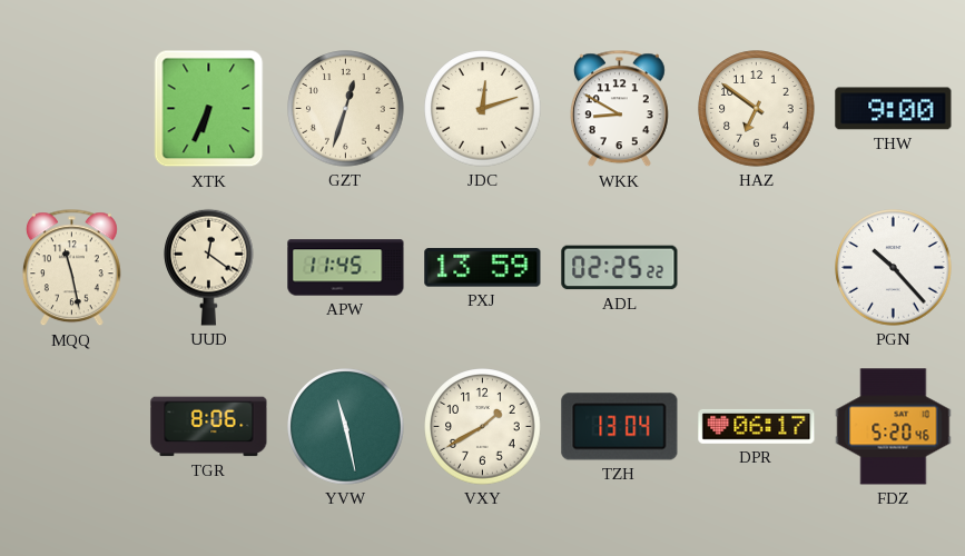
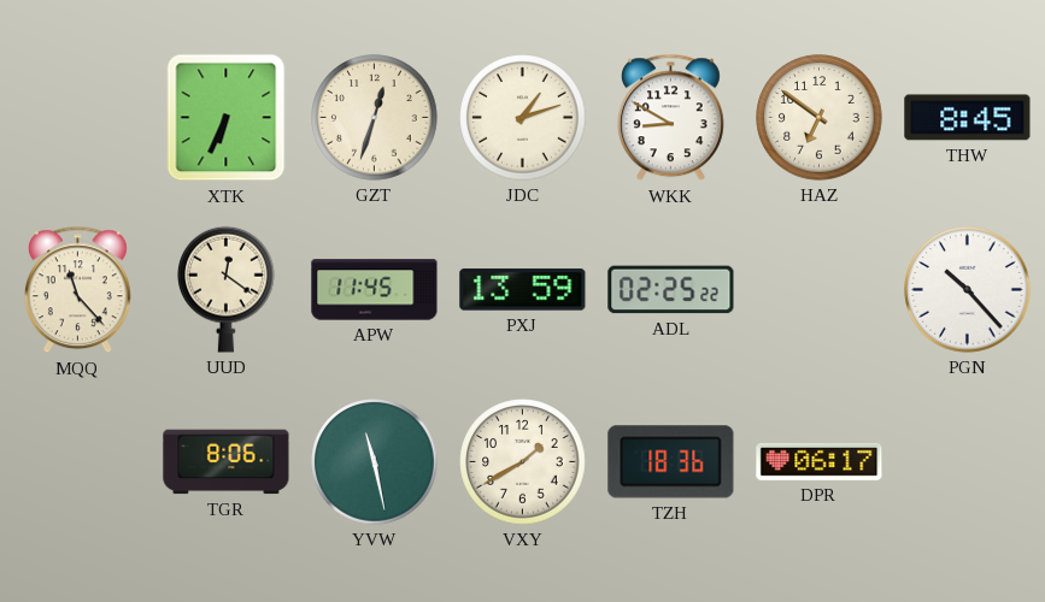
JDC: 12:12 -> 1:12 (523, 118)
THW: 9:00 -> 8:45 (968, 118)
MQQ: 11:28 -> 11:23 (77, 290)
TZH: 13:04 -> 18:36 (671, 462)
FDZ: 5:20 -> none (894, 427)
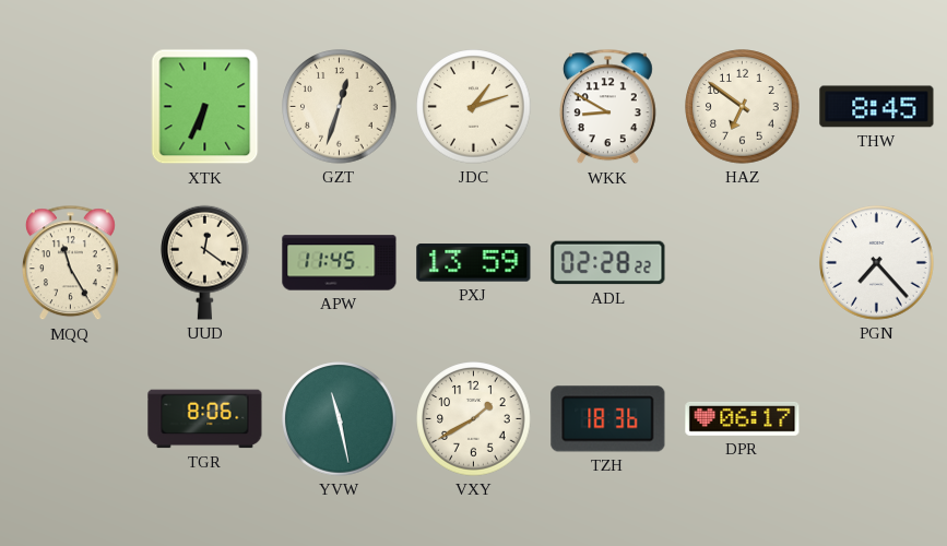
MQQ: 11:23 -> 11:25 (70, 263)
ADL: 02:25 -> 02:28 (608, 263)
PGN: 10:23 -> 7:23 (877, 263)
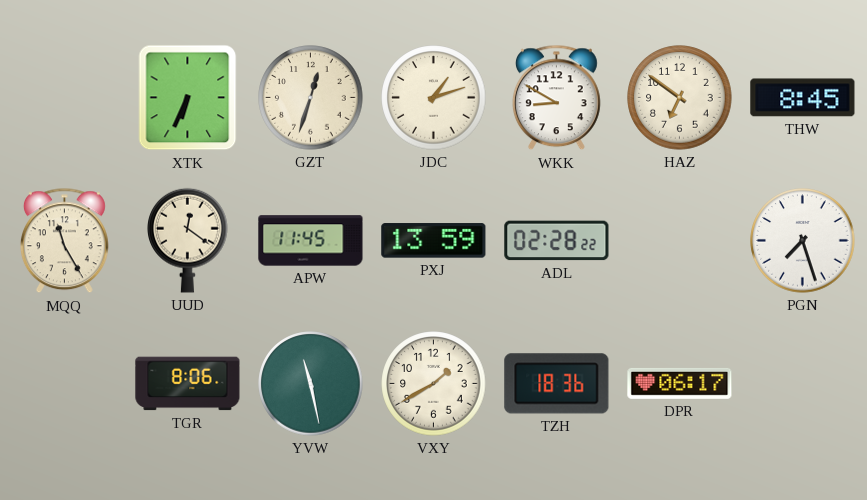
PGN: 7:23 -> 7:27 (803, 241)
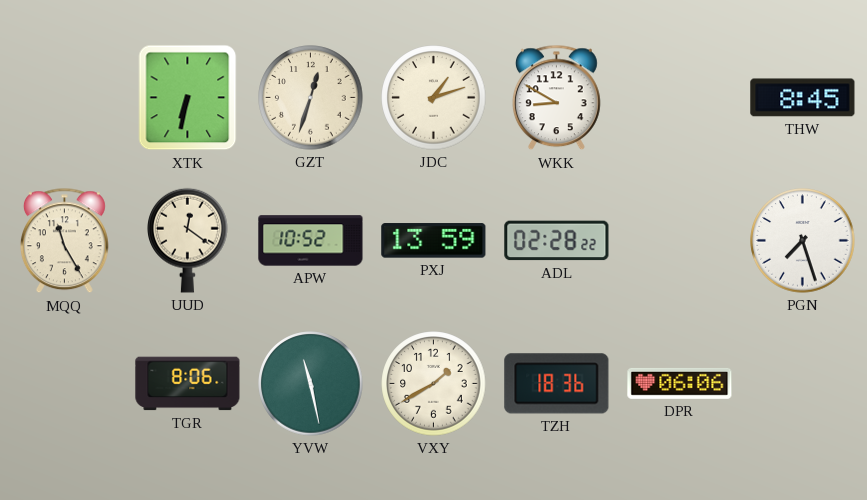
XTK: 6:34 -> 6:32 (188, 98)
HAZ: 6:51 -> none (680, 98)
APW: 11:45 -> 10:52 (311, 241)
DPR: 06:17 -> 06:06 (680, 383)
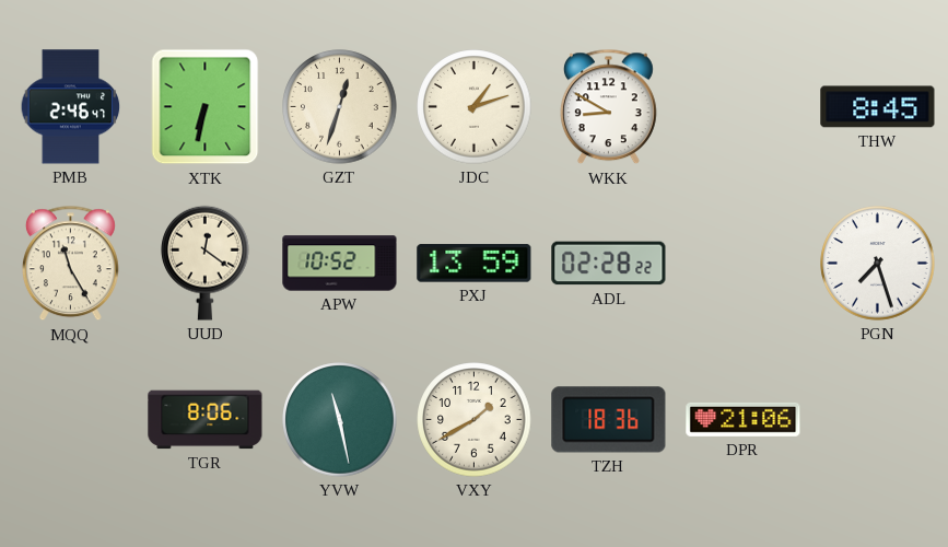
PMB: none -> 2:46 (71, 107)
DPR: 06:06 -> 21:06 (744, 419)
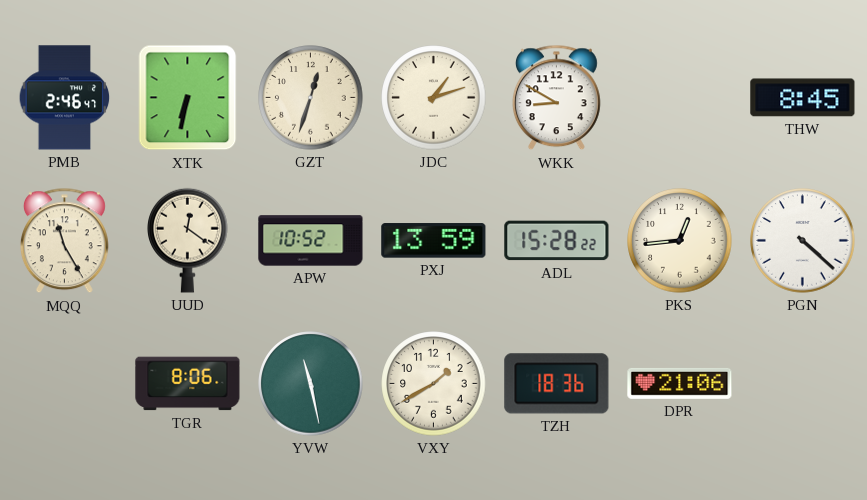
ADL: 02:28 -> 15:28 (557, 241)
PKS: none -> 12:44 (680, 241)
PGN: 7:27 -> 4:22 (803, 241)
